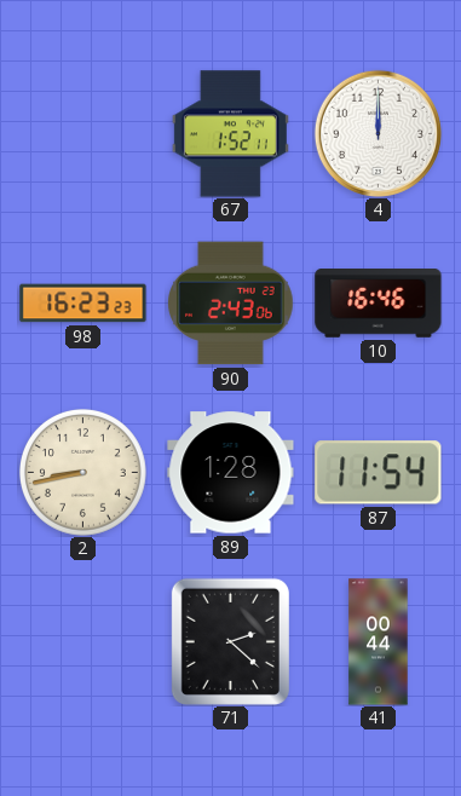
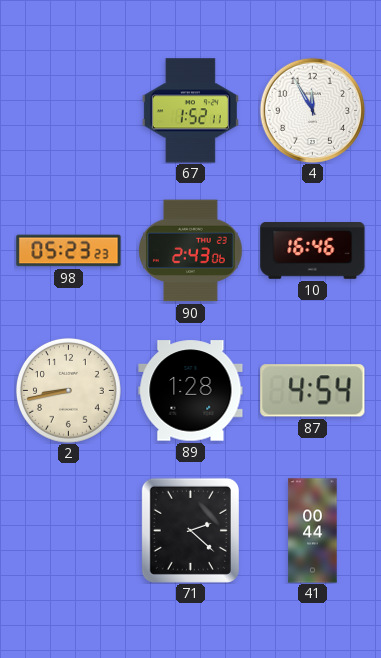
4: 12:00 -> 11:55 (312, 110)
98: 16:23 -> 05:23 (69, 251)
87: 11:54 -> 4:54 (313, 391)
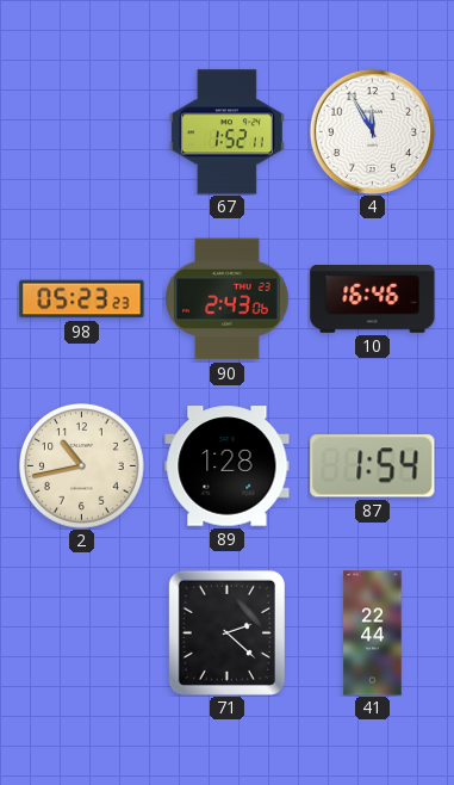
2: 8:43 -> 10:43 (82, 466)
87: 4:54 -> 1:54 (373, 466)
41: 00:44 -> 22:44 (373, 633)
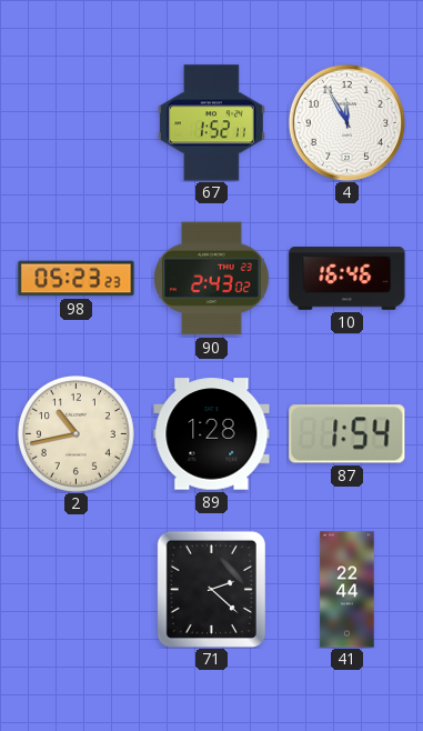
90: 2:43:06 -> 2:43:02 (212, 279)
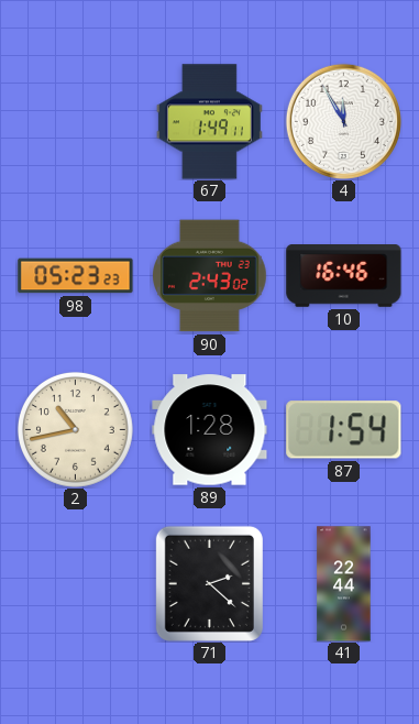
67: 1:52 -> 1:49 (209, 122)
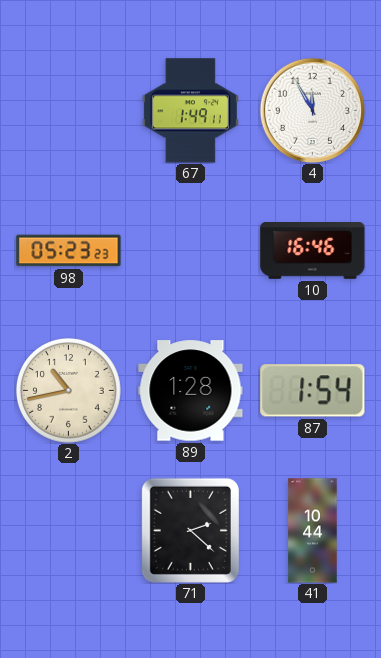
90: 2:43 -> none (210, 276)
41: 22:44 -> 10:44 (313, 531)
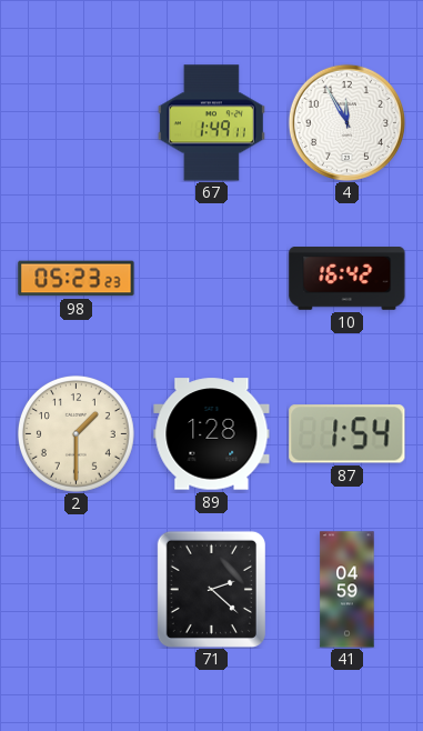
10: 16:46 -> 16:42 (348, 279)
2: 10:43 -> 1:30 (77, 434)
41: 10:44 -> 04:59 (348, 590)
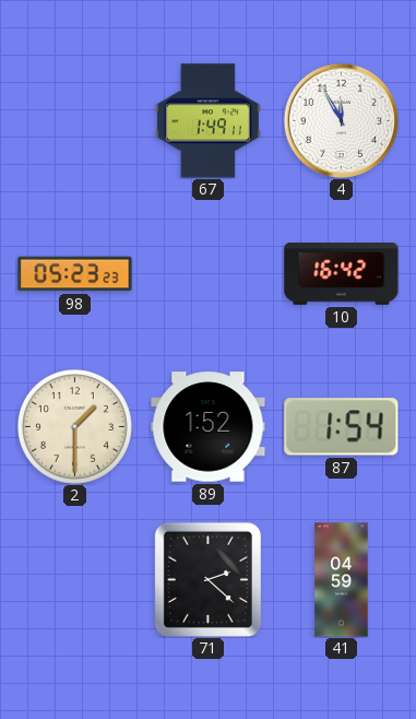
89: 1:28 -> 1:52 (209, 427)
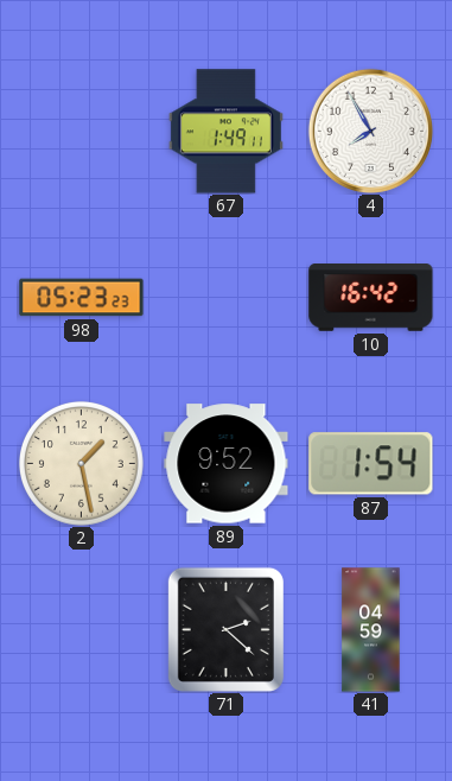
4: 11:55 -> 7:55 (370, 131)
2: 1:30 -> 1:28 (82, 464)
89: 1:52 -> 9:52 (227, 464)
